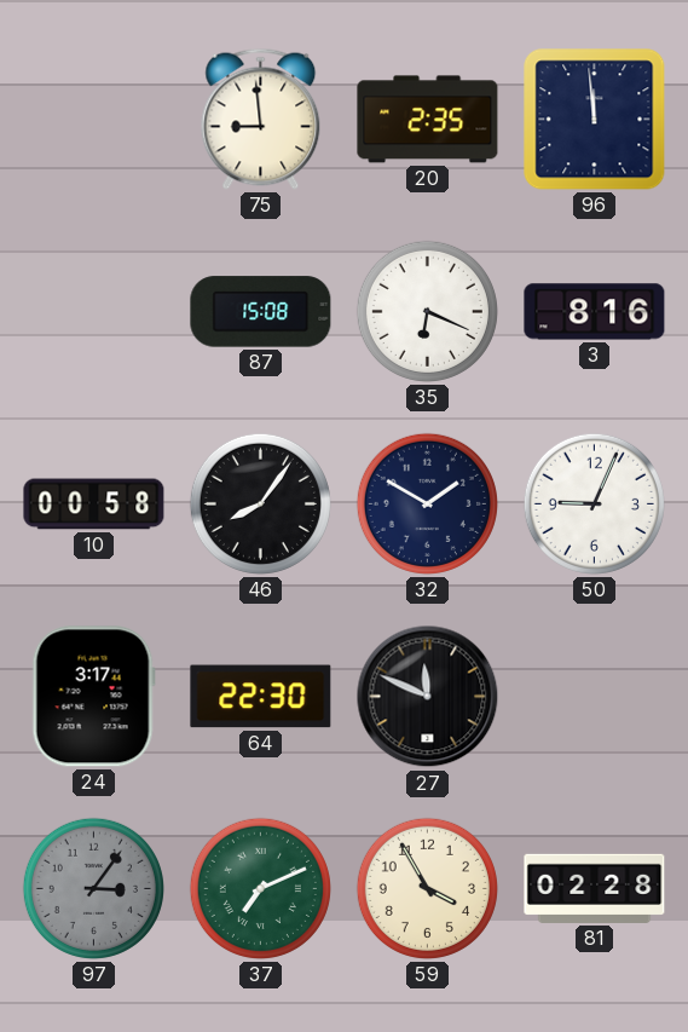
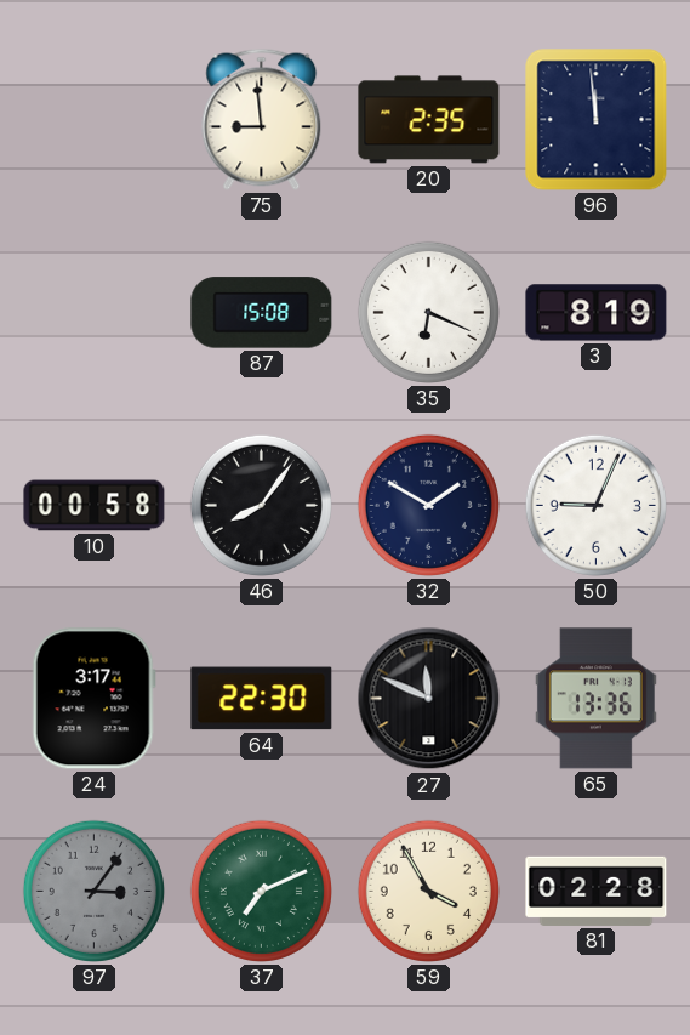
3: 8:16 -> 8:19 (597, 313)
65: none -> 13:36 (595, 699)
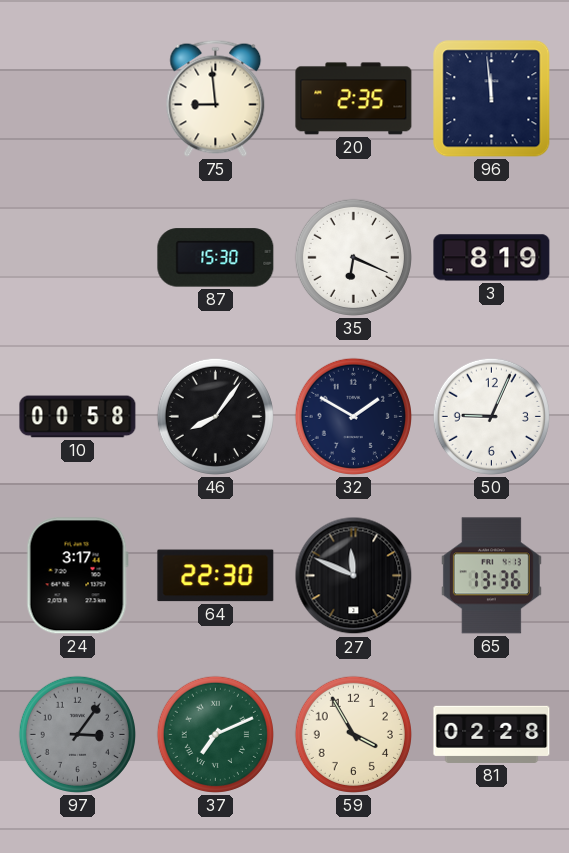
87: 15:08 -> 15:30 (216, 258)
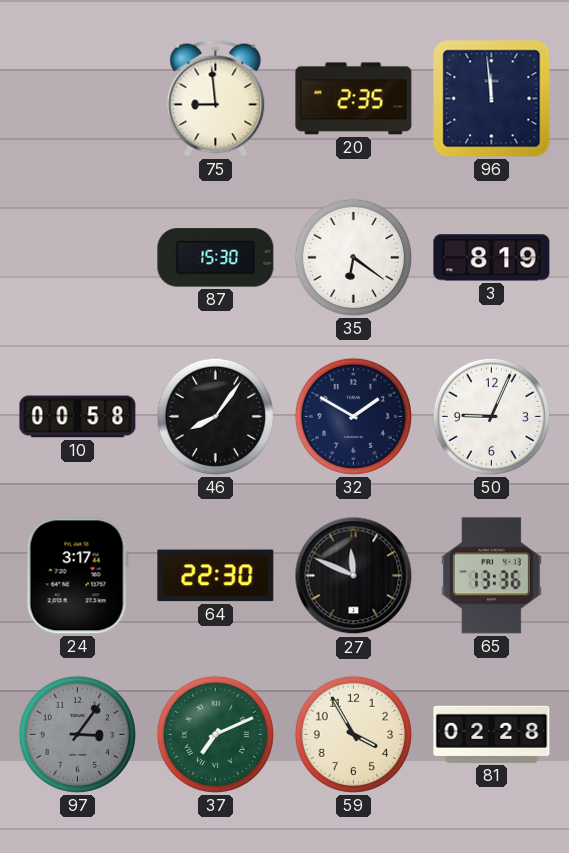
35: 6:19 -> 6:21 (353, 257)
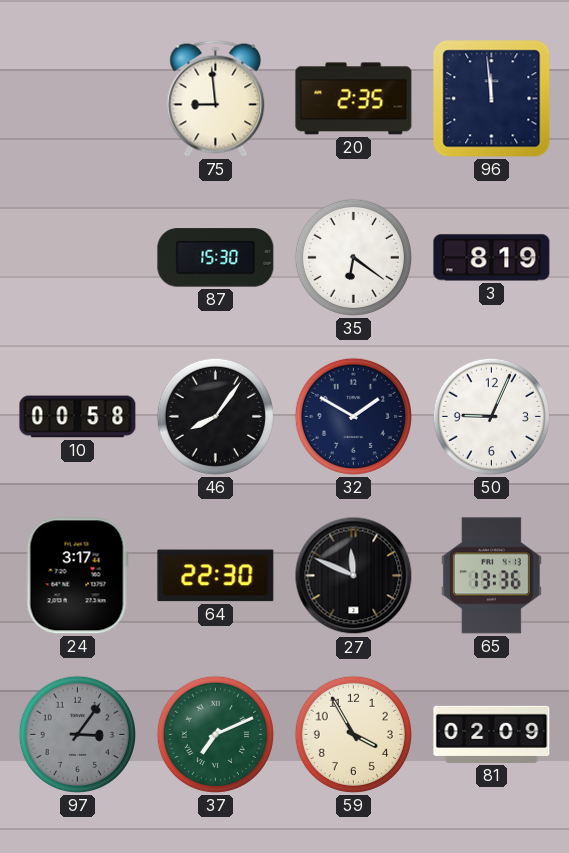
81: 02:28 -> 02:09 (492, 734)
